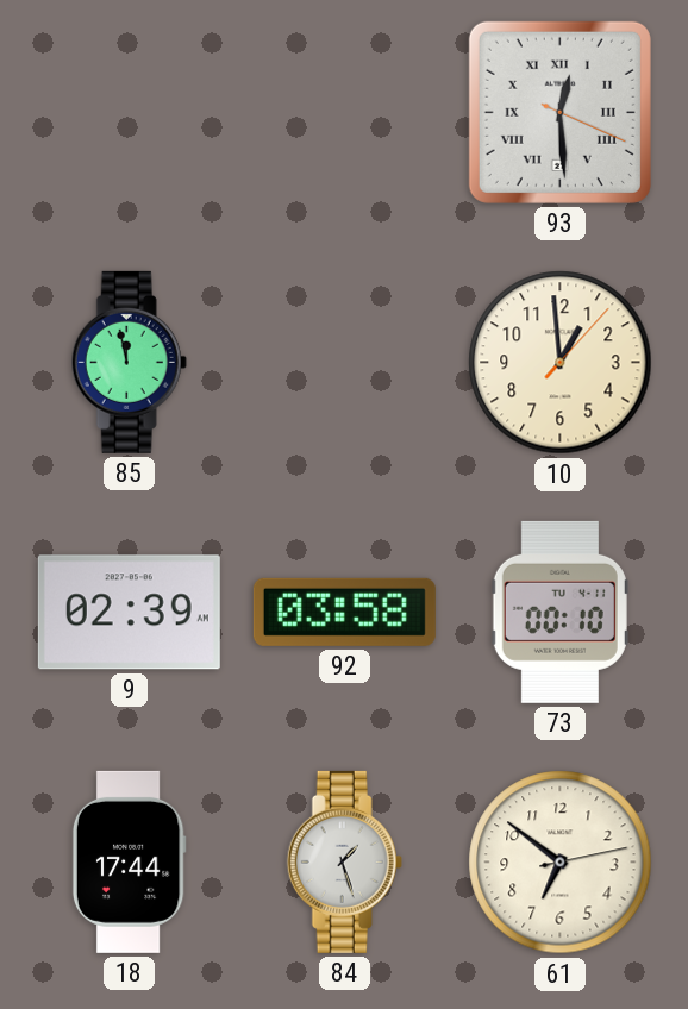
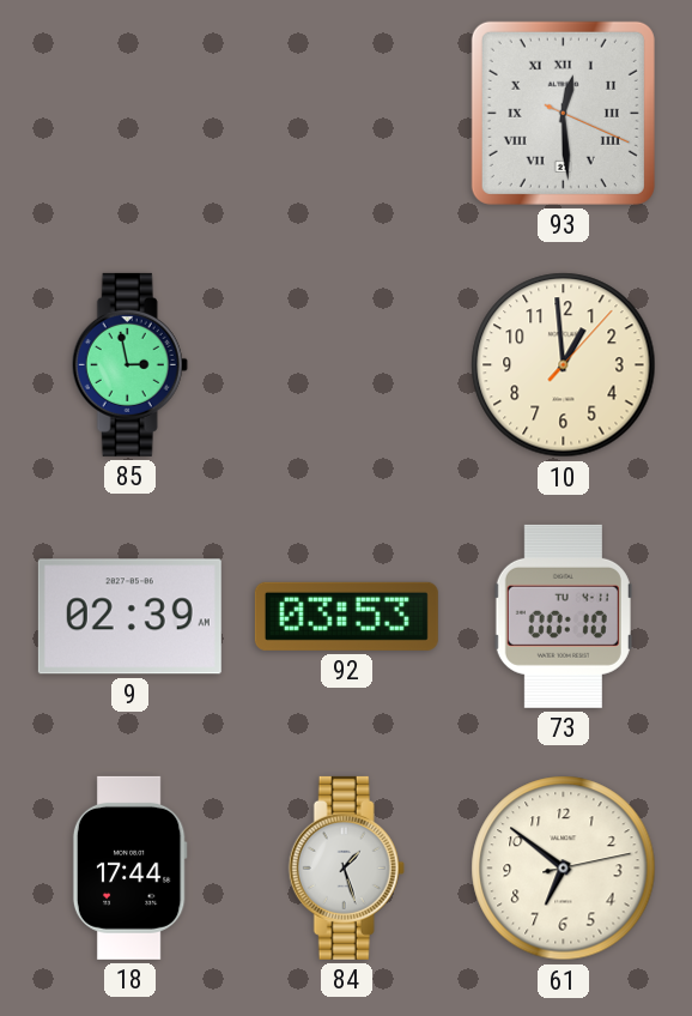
85: 11:58 -> 2:58 (129, 364)
92: 03:58 -> 03:53 (346, 616)
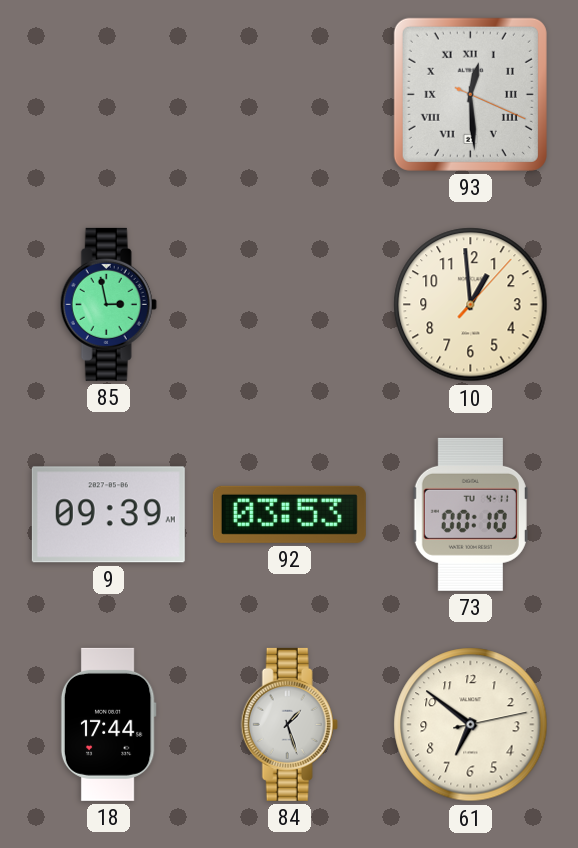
9: 02:39 -> 09:39 (108, 515)
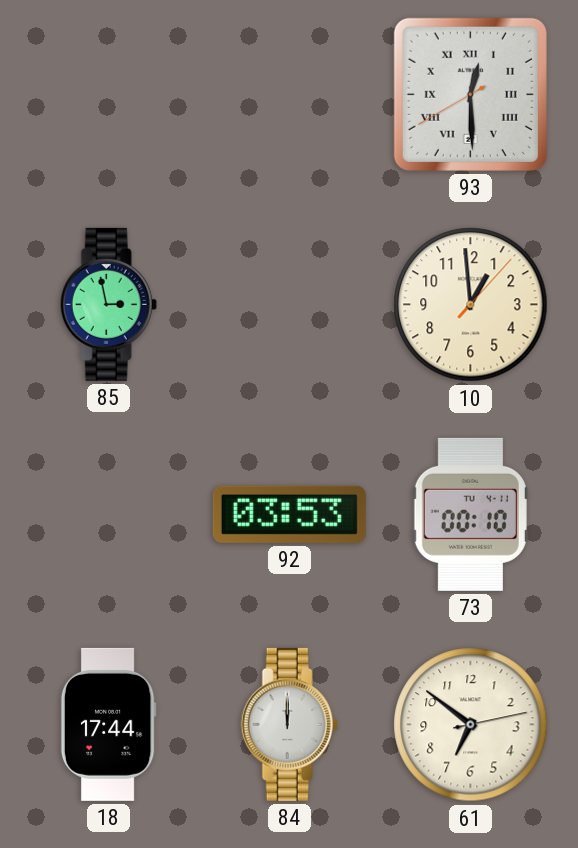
93: 12:29:19 -> 12:29:40 (470, 94)
9: 09:39 -> none (108, 515)
84: 1:27 -> 12:00 (289, 724)
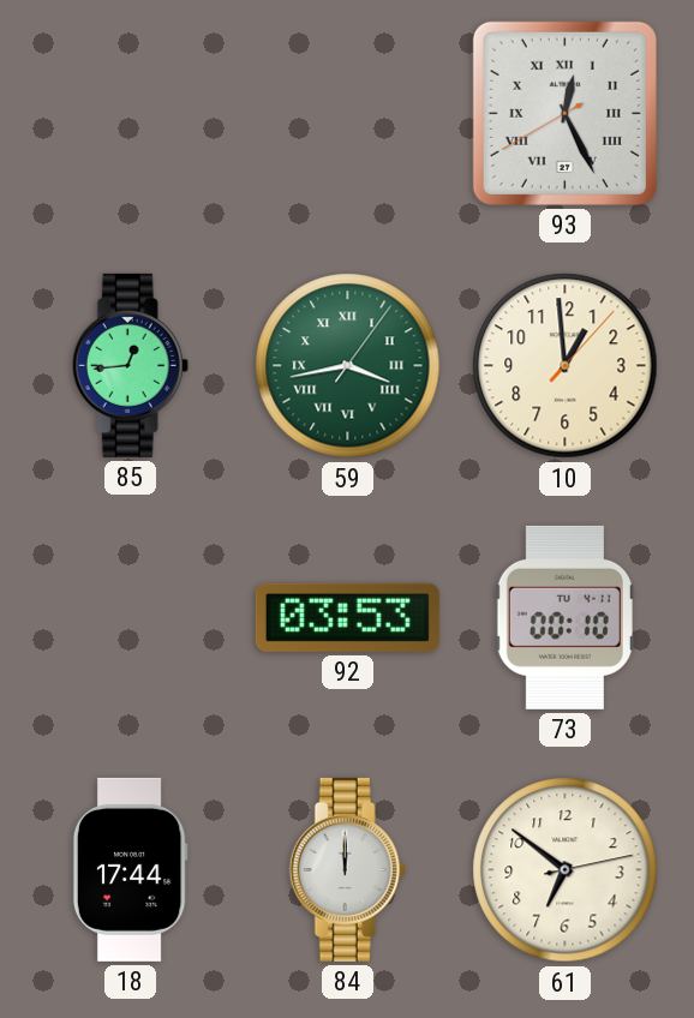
93: 12:29 -> 12:25 (564, 113)
85: 2:58 -> 12:44 (130, 365)
59: none -> 3:43 (348, 366)
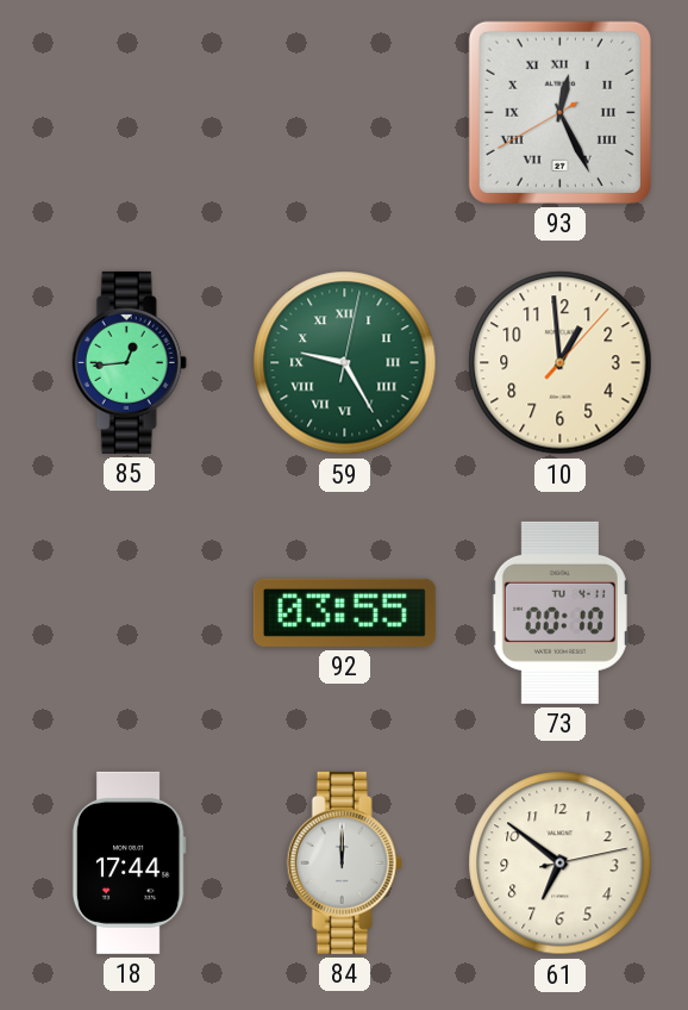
59: 3:43 -> 9:25 (345, 363)
92: 03:53 -> 03:55 (344, 612)
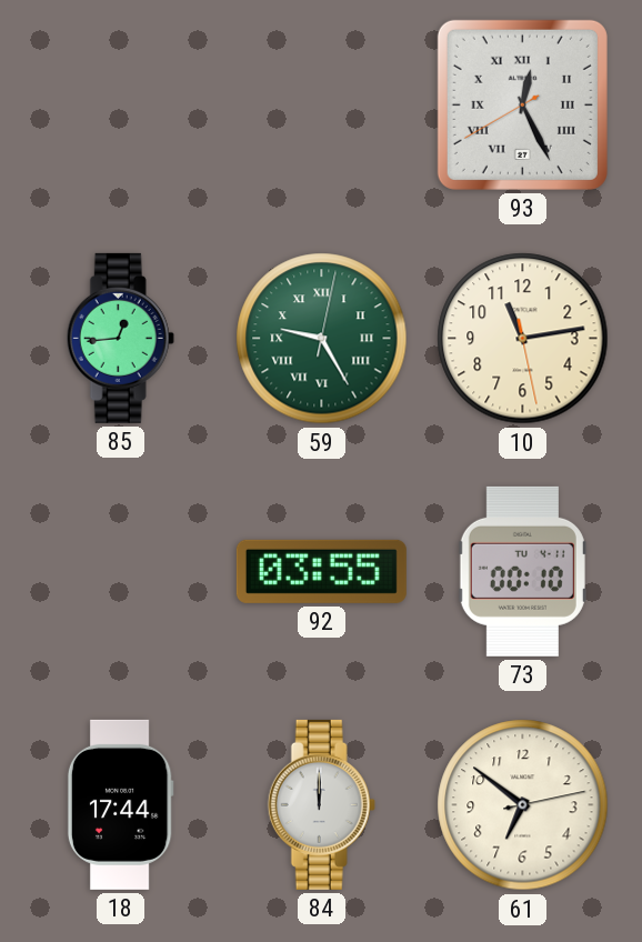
10: 12:59 -> 11:13 (523, 339)
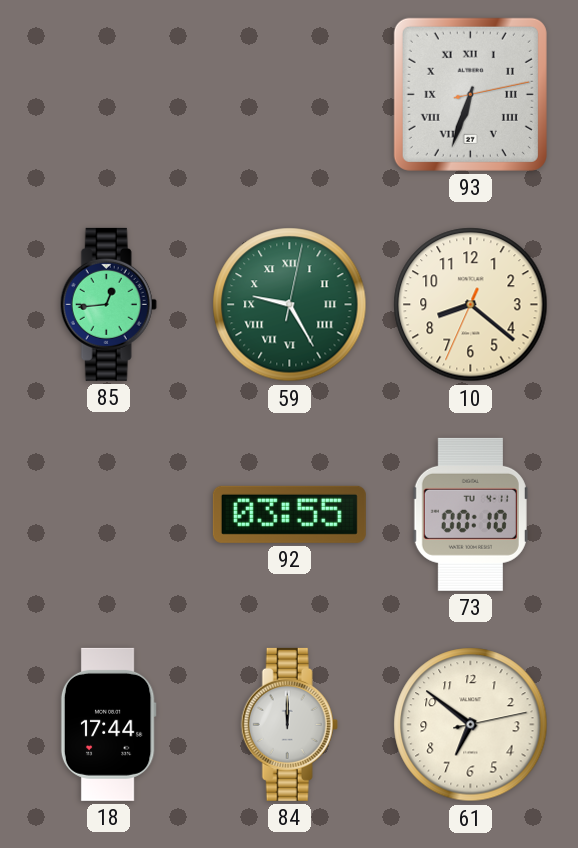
93: 12:25 -> 6:33 (470, 94)
10: 11:13 -> 8:21 (471, 305)
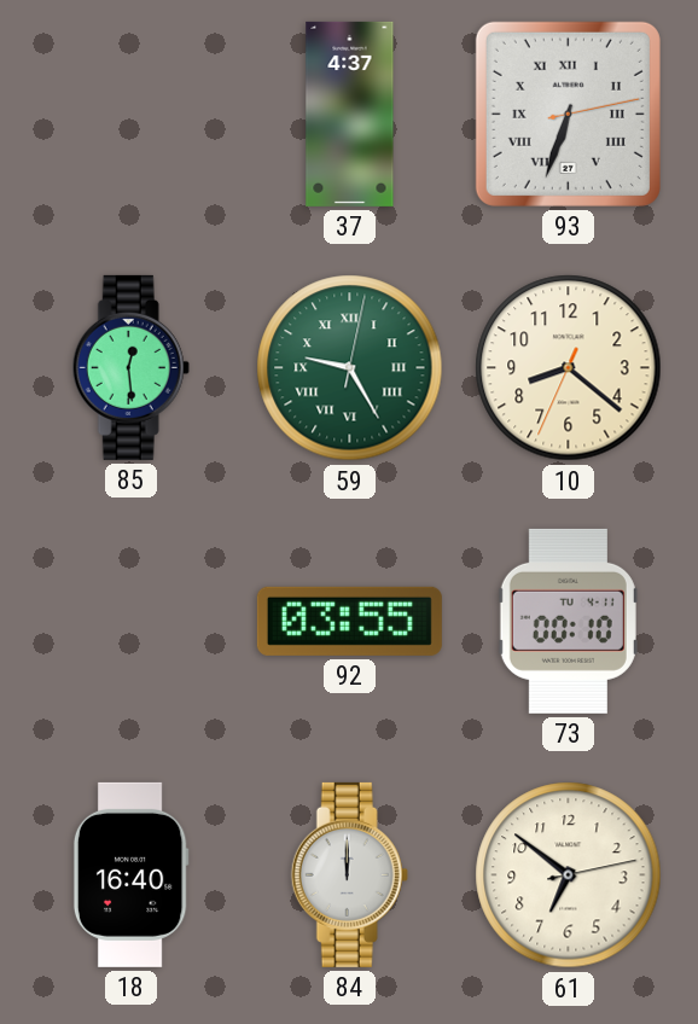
37: none -> 4:37 (350, 114)
85: 12:44 -> 12:29 (130, 367)
18: 17:44 -> 16:40 (130, 874)
